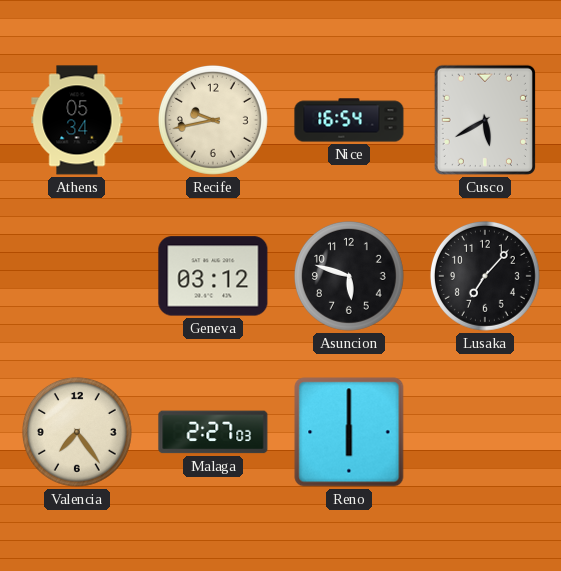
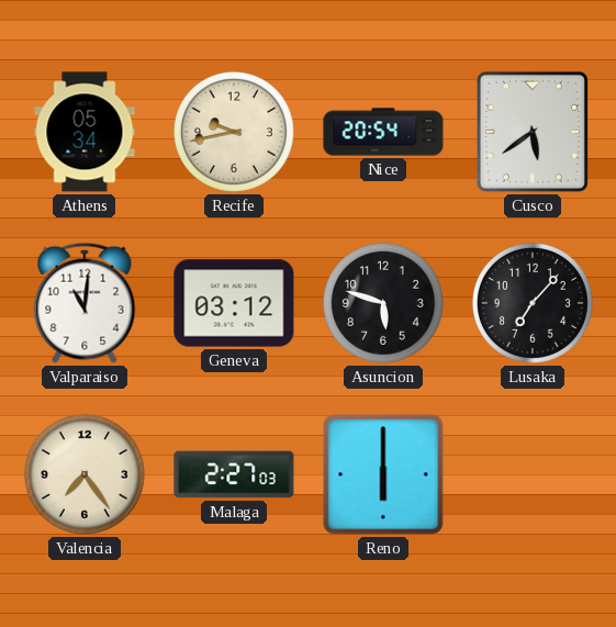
Nice: 16:54 -> 20:54 (383, 132)
Cusco: 5:40 -> 5:39 (533, 132)
Valparaiso: none -> 11:01 (85, 303)
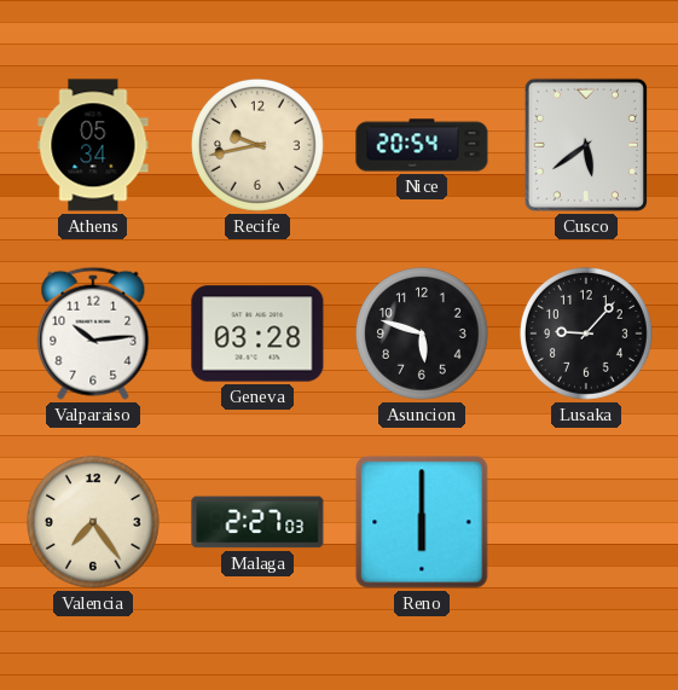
Valparaiso: 11:01 -> 10:14 (93, 334)
Geneva: 03:12 -> 03:28 (257, 334)
Lusaka: 7:07 -> 9:07 (586, 334)
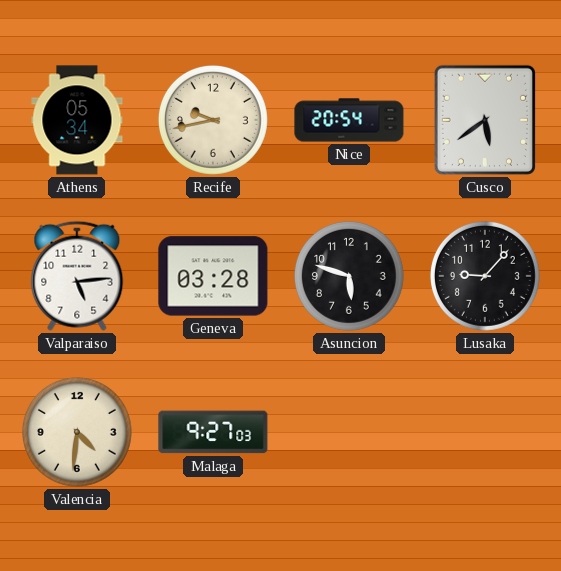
Valparaiso: 10:14 -> 5:14 (77, 276)
Valencia: 7:24 -> 4:31 (77, 432)
Malaga: 2:27 -> 9:27 (213, 432)
Reno: 6:00 -> none (422, 522)
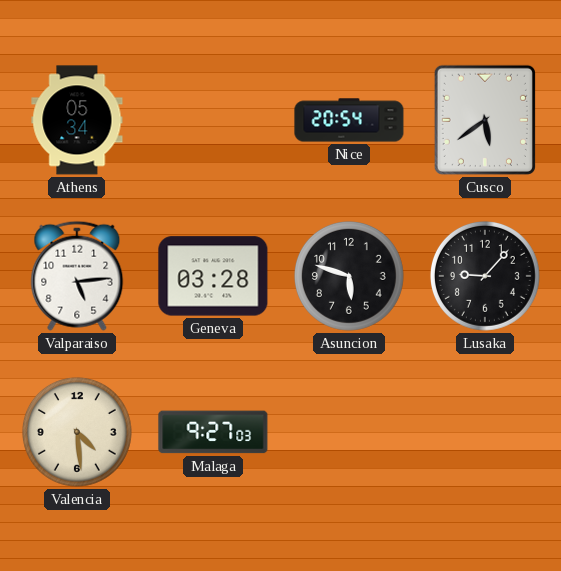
Recife: 9:43 -> none (213, 120)
Valencia: 4:31 -> 4:29 (77, 432)
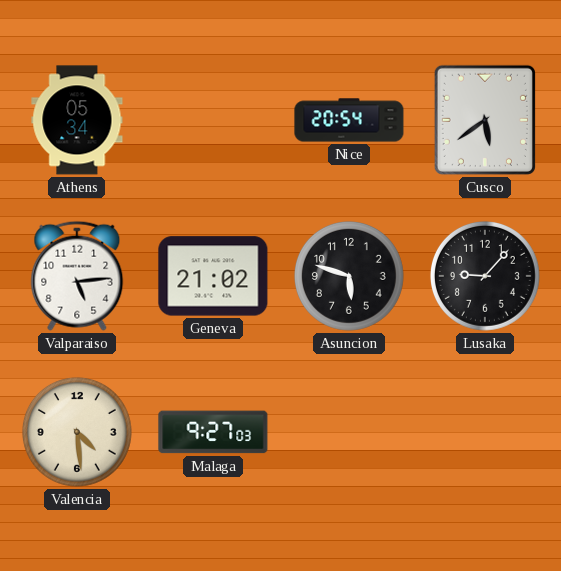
Geneva: 03:28 -> 21:02 (213, 276)
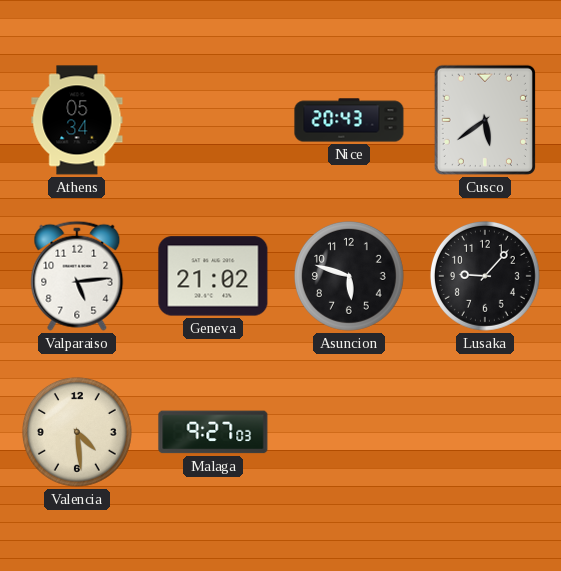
Nice: 20:54 -> 20:43 (349, 120)
